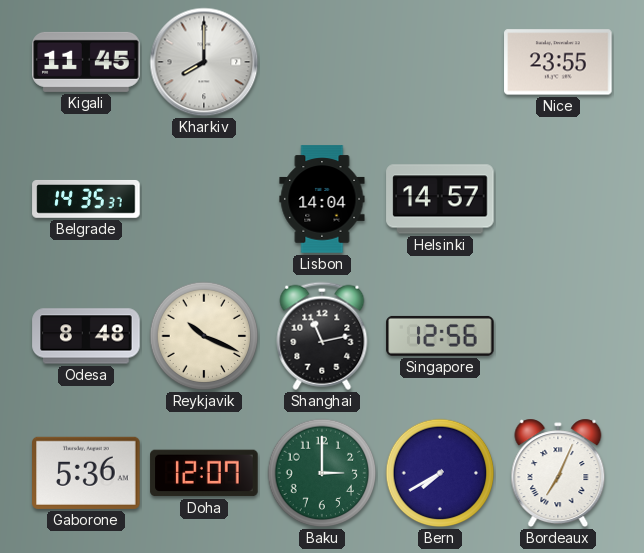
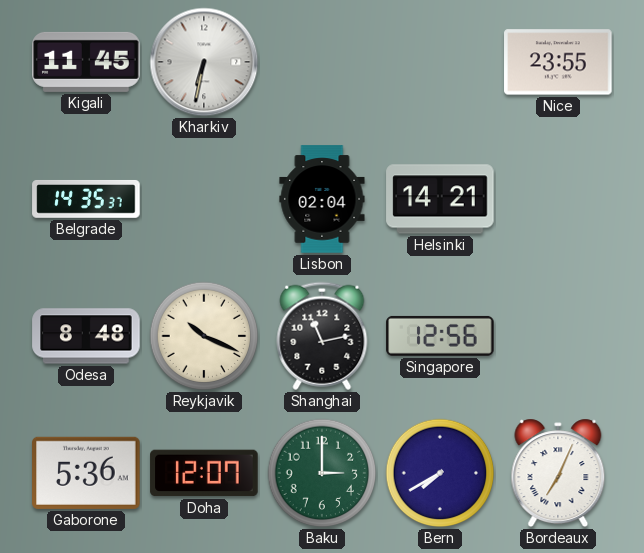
Kharkiv: 8:00 -> 6:32 (204, 62)
Lisbon: 14:04 -> 02:04 (322, 199)
Helsinki: 14:57 -> 14:21 (440, 199)
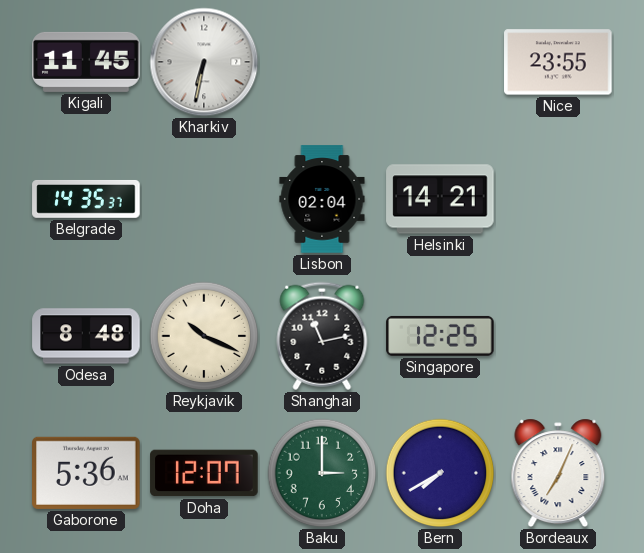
Singapore: 12:56 -> 12:25 (440, 336)
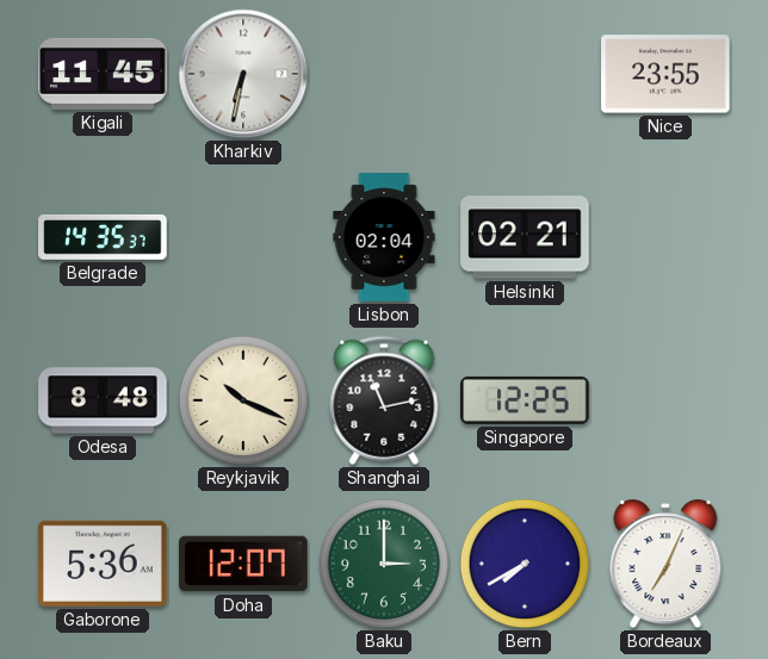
Helsinki: 14:21 -> 02:21 (525, 237)
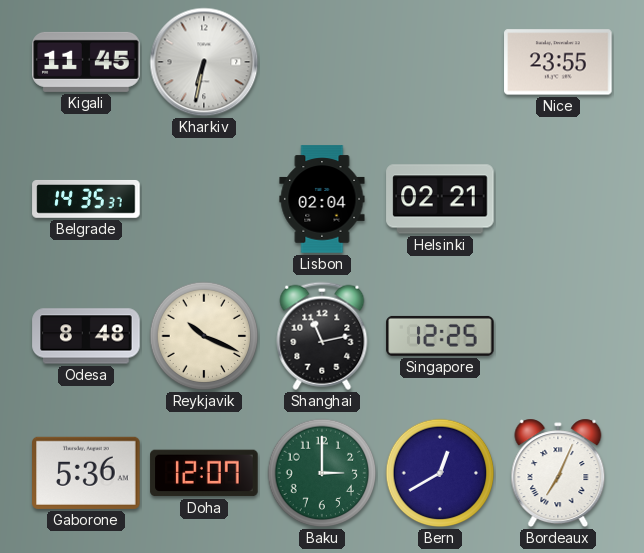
Bern: 7:40 -> 12:40 (440, 473)
